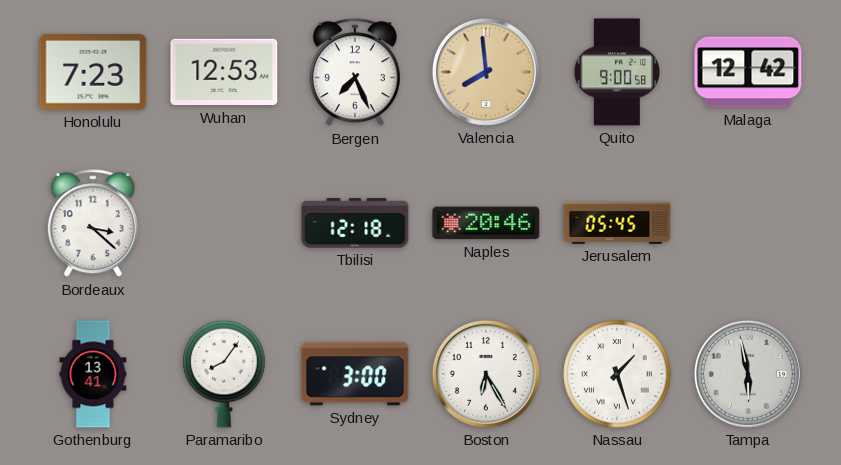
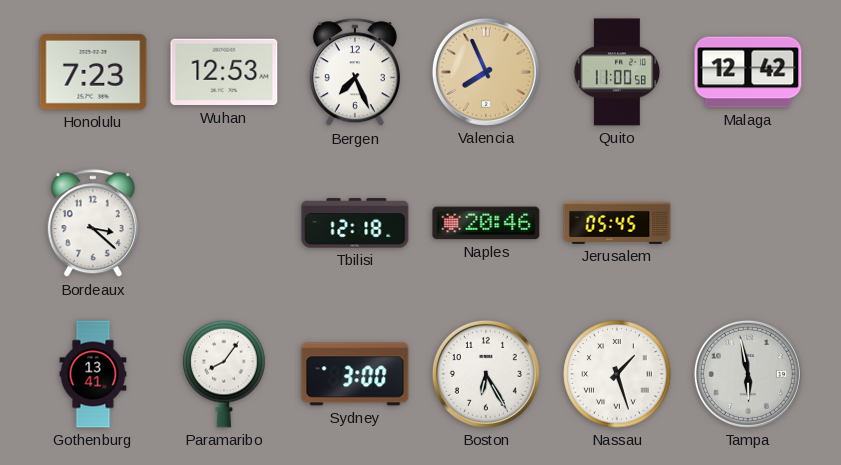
Valencia: 7:59 -> 7:56 (486, 72)
Quito: 9:00 -> 11:00 (616, 72)
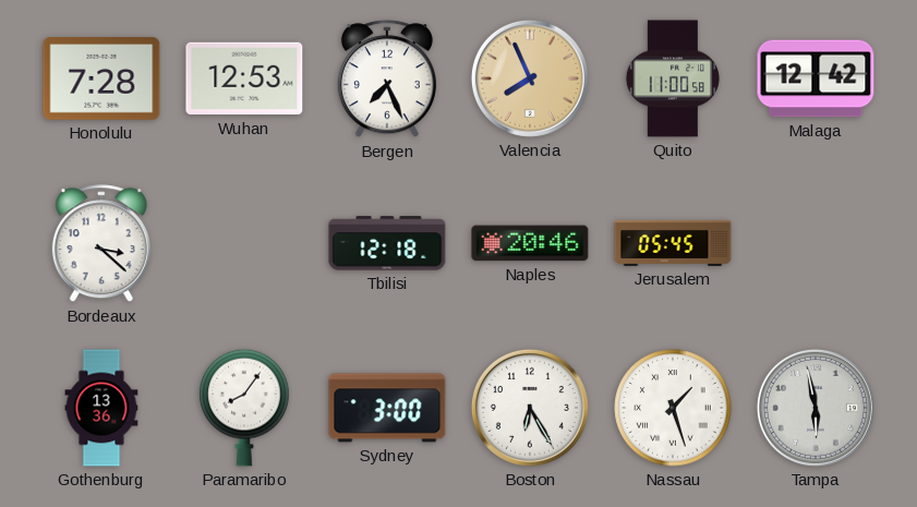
Honolulu: 7:23 -> 7:28 (101, 80)
Gothenburg: 13:41 -> 13:36 (101, 408)
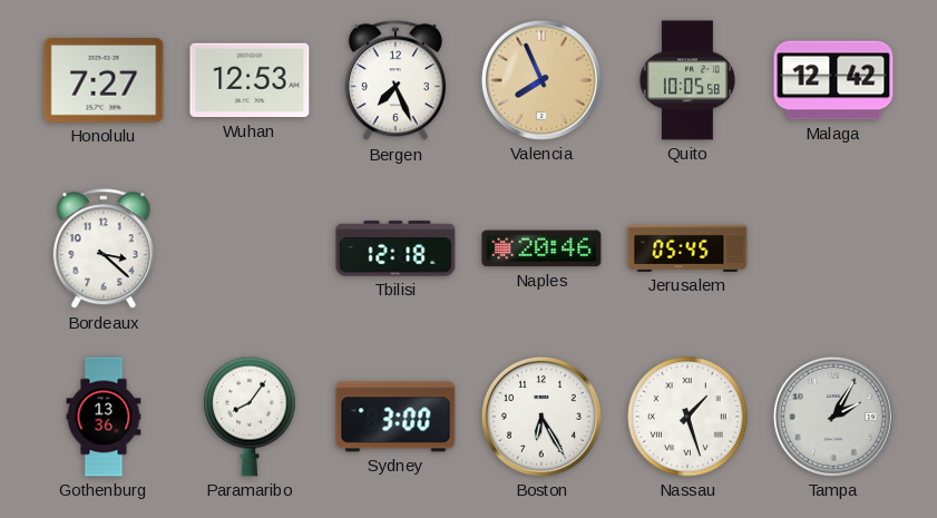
Honolulu: 7:28 -> 7:27 (104, 81)
Quito: 11:00 -> 10:05 (686, 80)
Tampa: 5:58 -> 2:05 (833, 417)
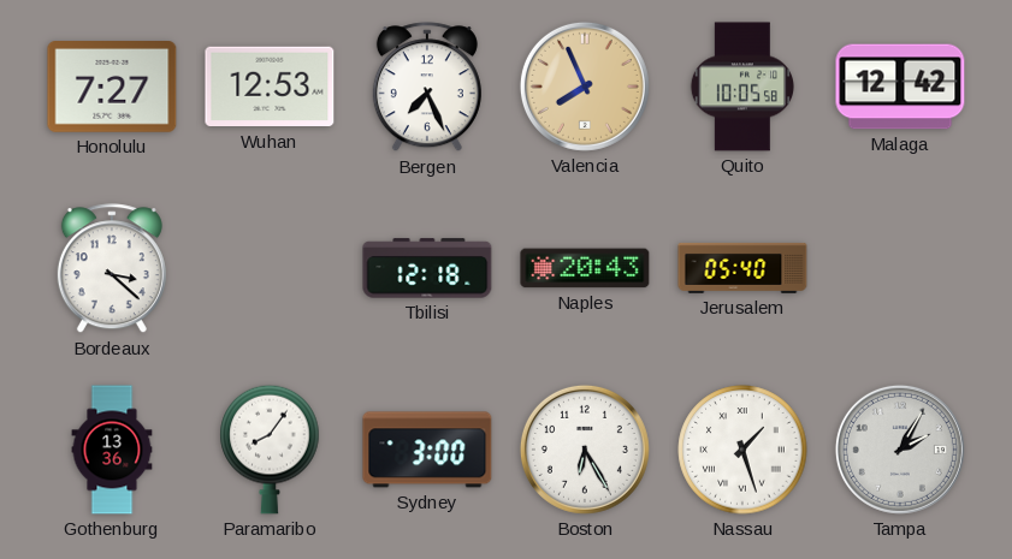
Naples: 20:46 -> 20:43 (585, 268)
Jerusalem: 05:45 -> 05:40 (742, 268)
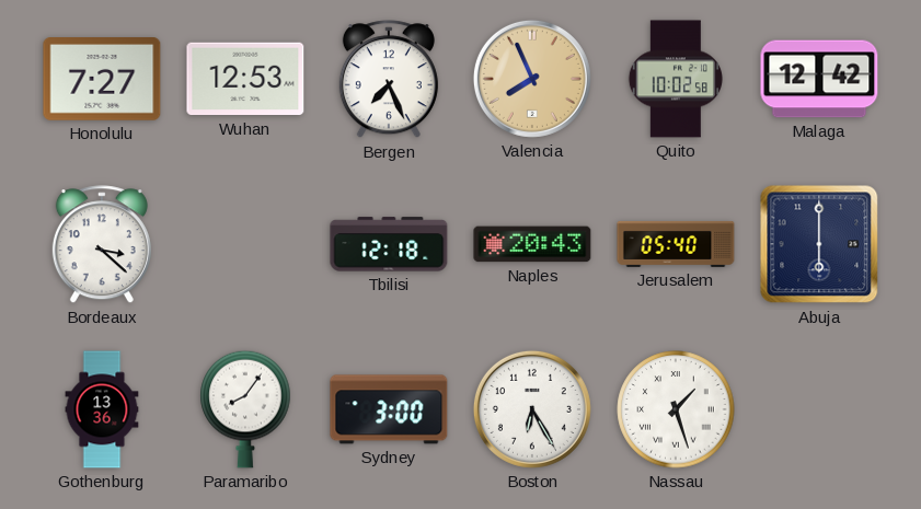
Quito: 10:05 -> 10:02 (675, 79)
Abuja: none -> 6:00 (819, 244)
Tampa: 2:05 -> none (900, 450)
